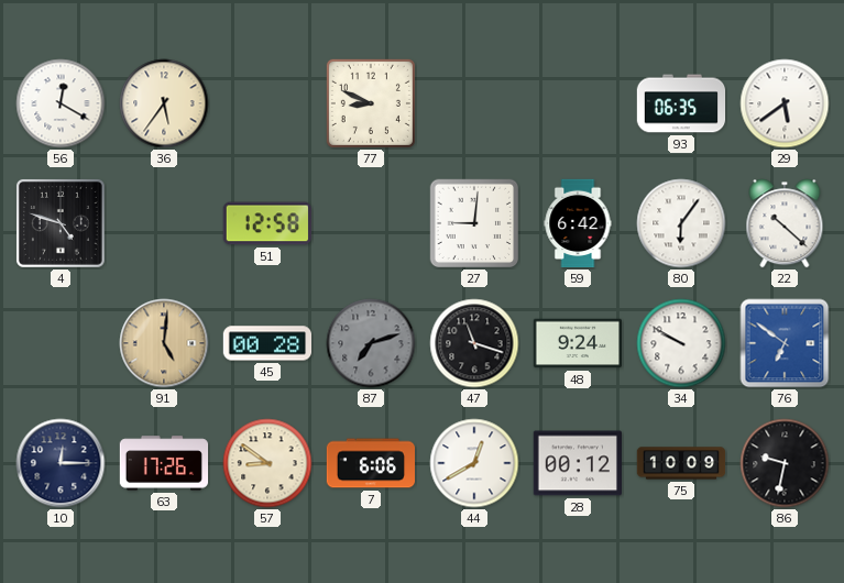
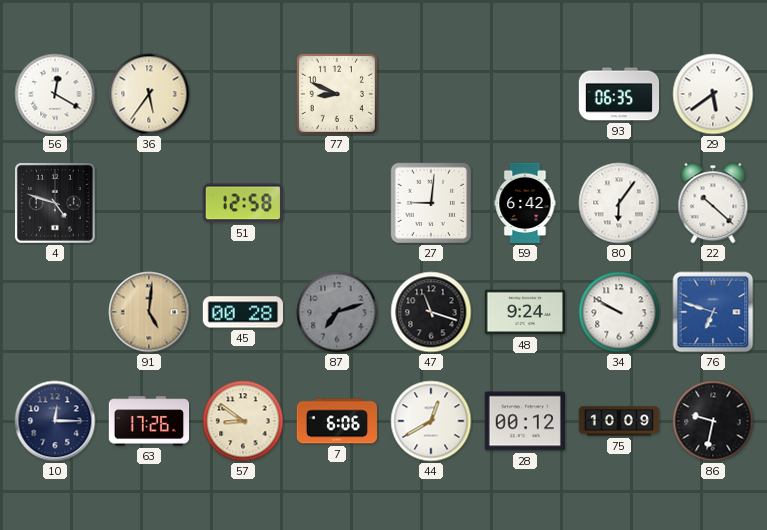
76: 6:51 -> 6:48 (713, 312)
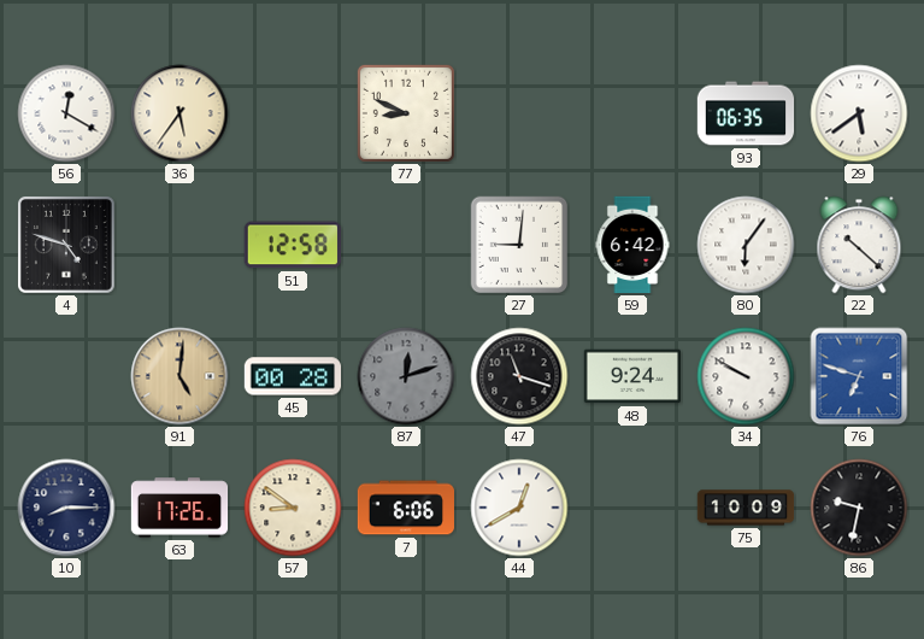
87: 7:12 -> 12:12 (406, 376)
10: 12:15 -> 8:15 (66, 508)
28: 00:12 -> none (524, 421)
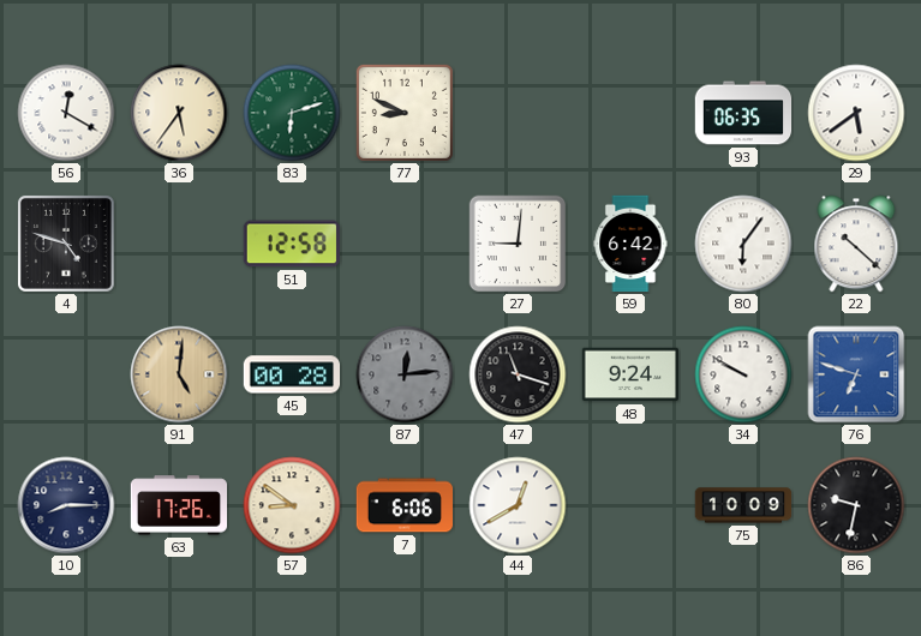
83: none -> 6:12 (292, 113)
87: 12:12 -> 12:14 (405, 374)
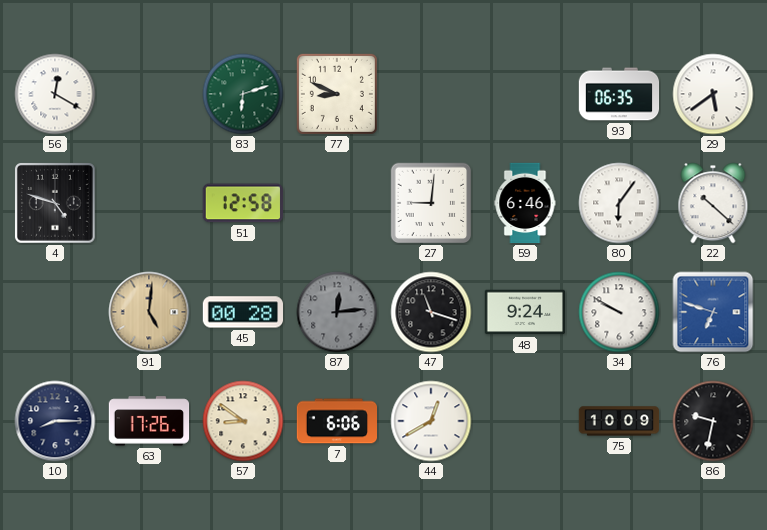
36: 5:36 -> none (179, 113)
59: 6:42 -> 6:46 (525, 203)
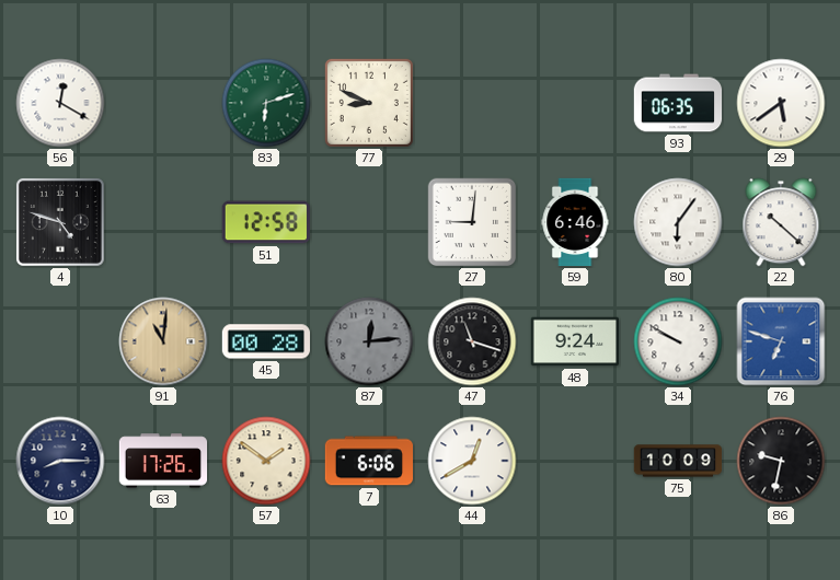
91: 5:01 -> 11:01 (163, 341)
57: 8:51 -> 1:51 (266, 461)
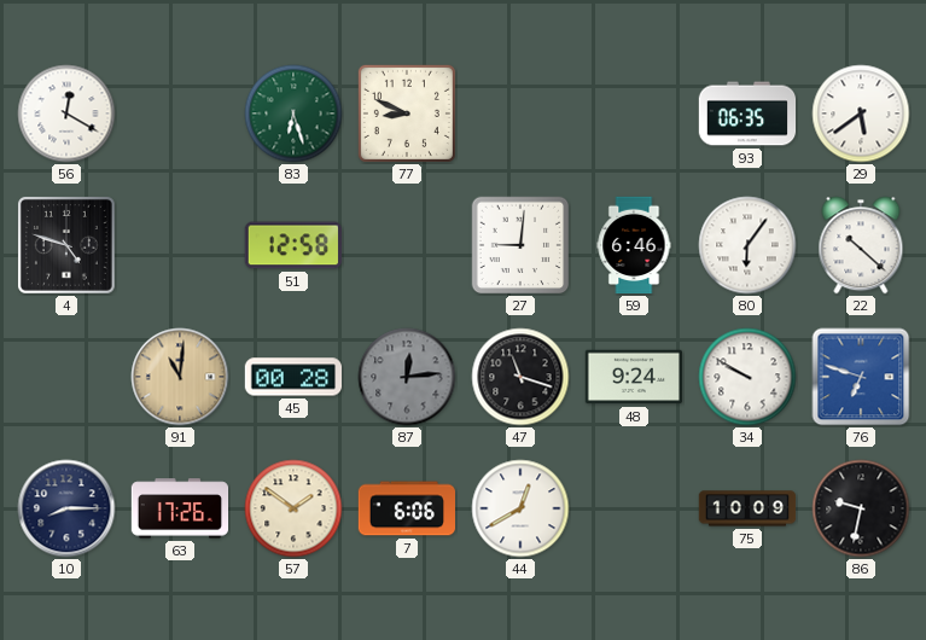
83: 6:12 -> 6:27 (293, 114)
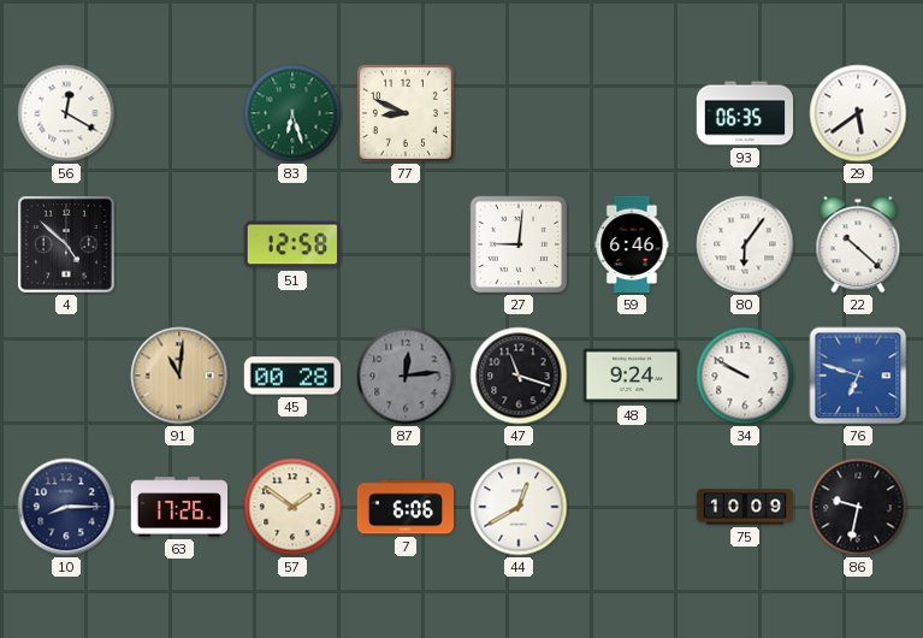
4: 4:48 -> 4:52 (66, 244)
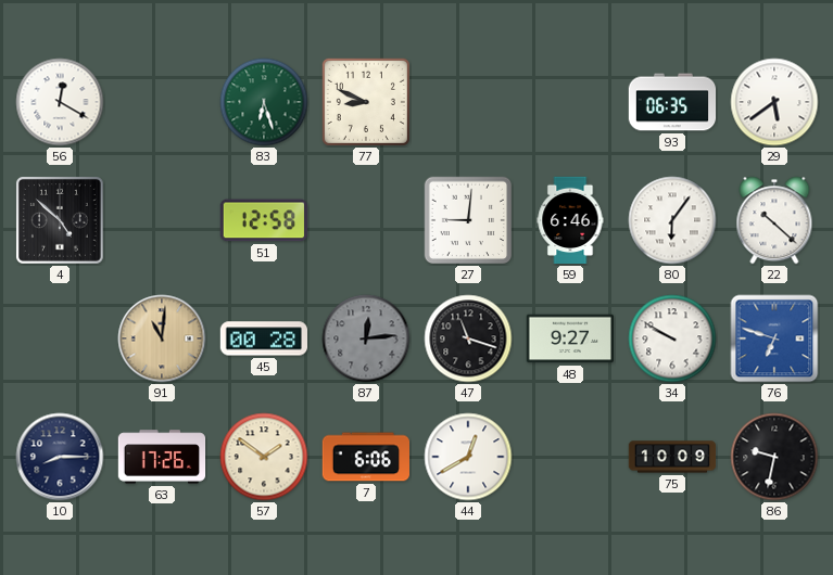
48: 9:24 -> 9:27 (569, 338)
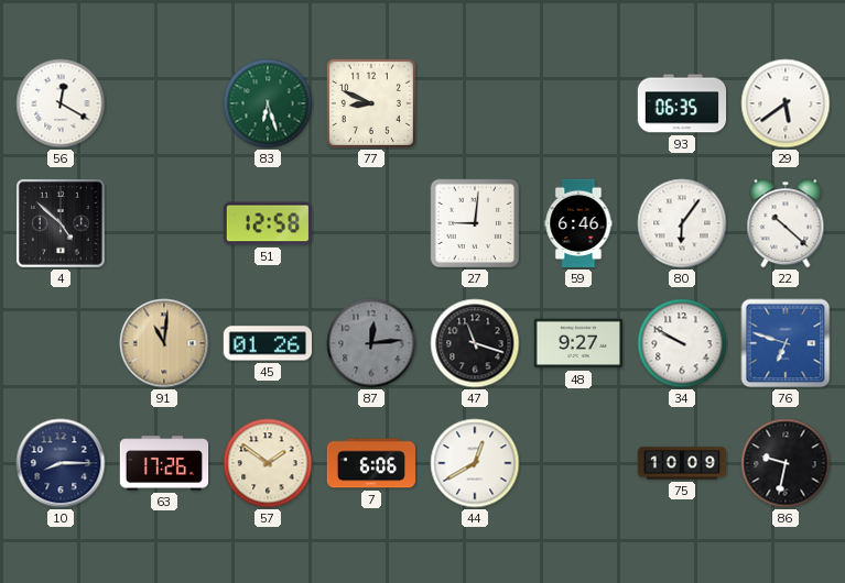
45: 00:28 -> 01:26 (267, 343)
